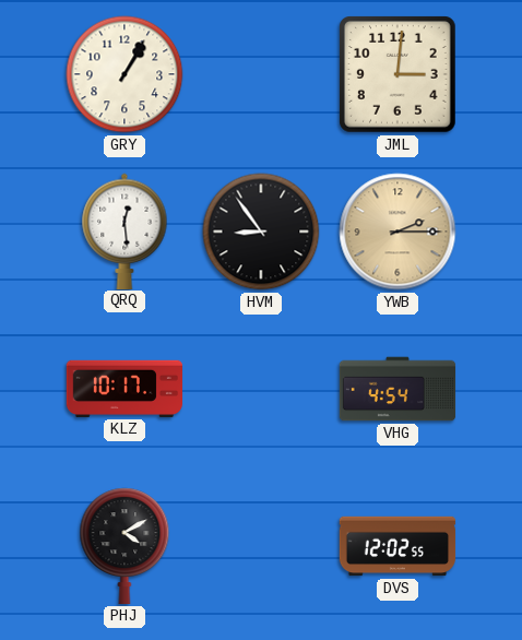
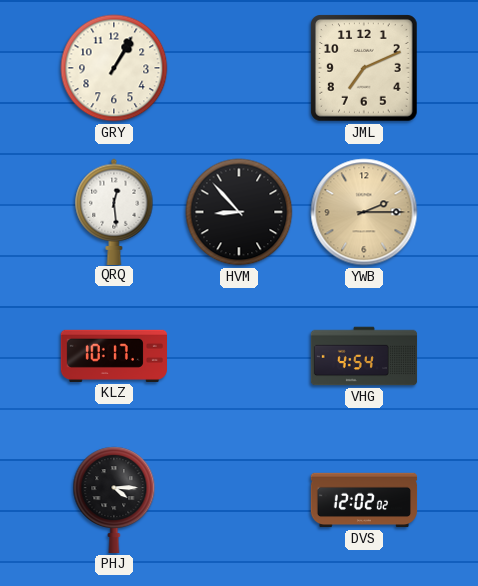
JML: 3:01 -> 7:11 (364, 68)
HVM: 8:54 -> 8:53 (239, 212)
PHJ: 4:10 -> 4:15 (114, 500)
DVS: 12:02:55 -> 12:02:02 (364, 500)
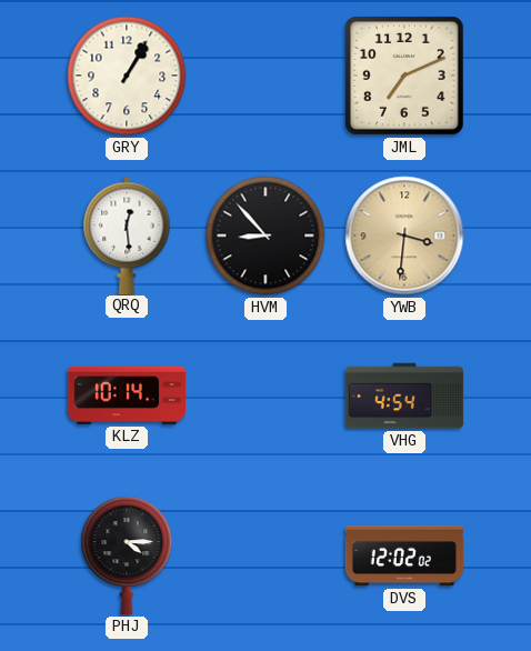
YWB: 2:15 -> 3:31 (404, 236)
KLZ: 10:17 -> 10:14 (126, 395)
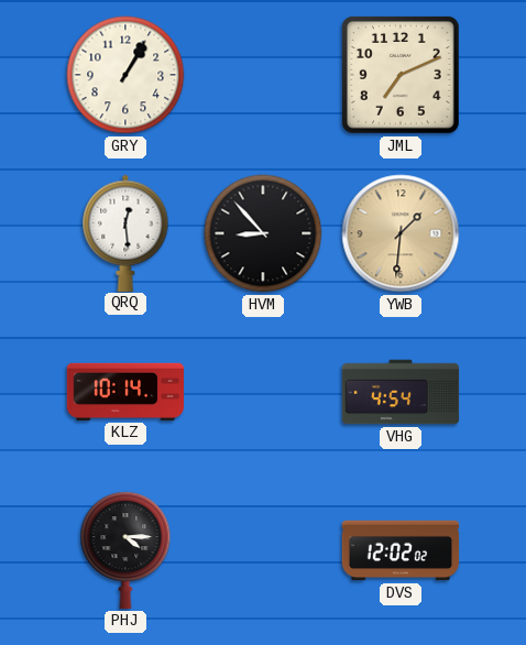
YWB: 3:31 -> 1:31 (401, 233)
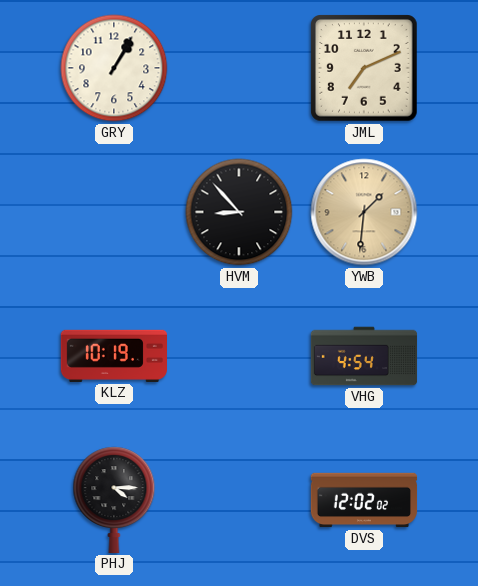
QRQ: 12:29 -> none (125, 232)
KLZ: 10:14 -> 10:19 (113, 356)
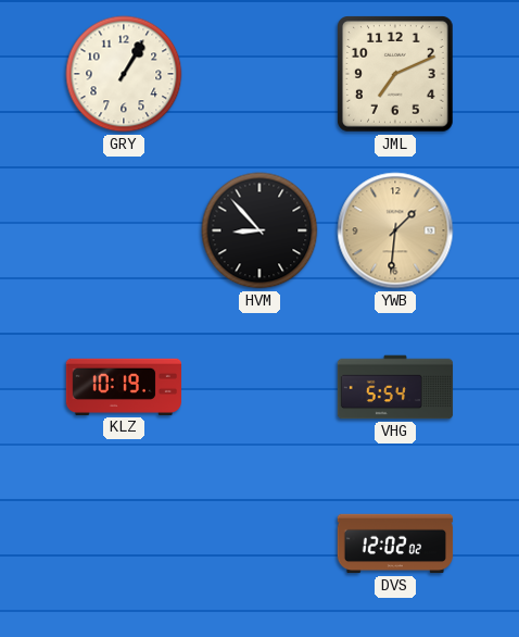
VHG: 4:54 -> 5:54 (395, 387)
PHJ: 4:15 -> none (114, 500)
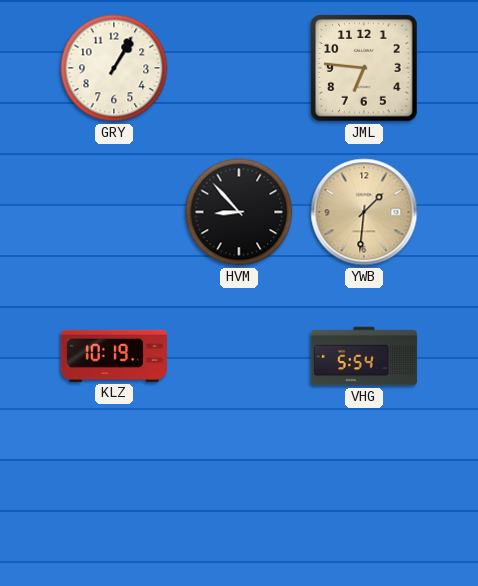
JML: 7:11 -> 6:46 (364, 68)
DVS: 12:02 -> none (395, 544)
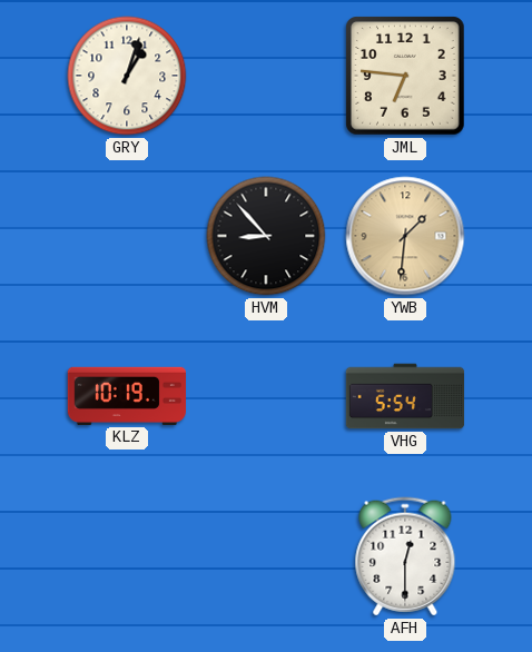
GRY: 1:05 -> 1:03 (127, 76)
AFH: none -> 12:30 (405, 556)
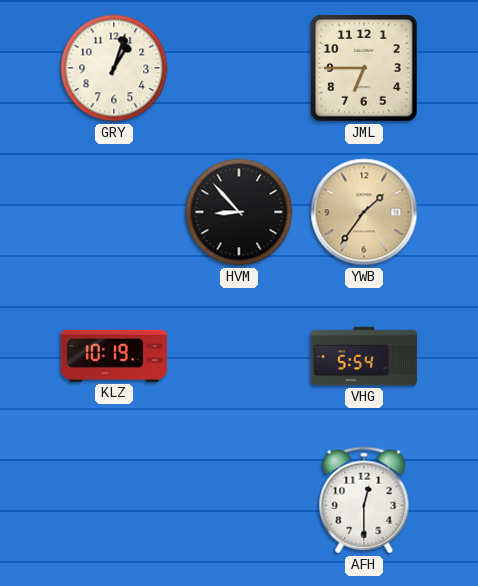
JML: 6:46 -> 6:45 (364, 68)
YWB: 1:31 -> 1:36 (364, 212)
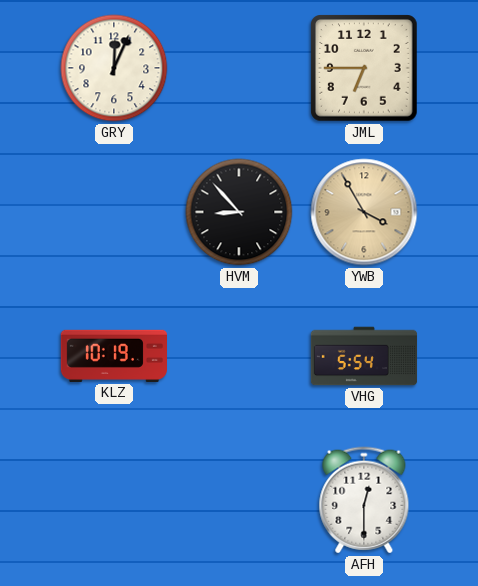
GRY: 1:03 -> 12:04 (114, 68)
YWB: 1:36 -> 3:55 (364, 212)
